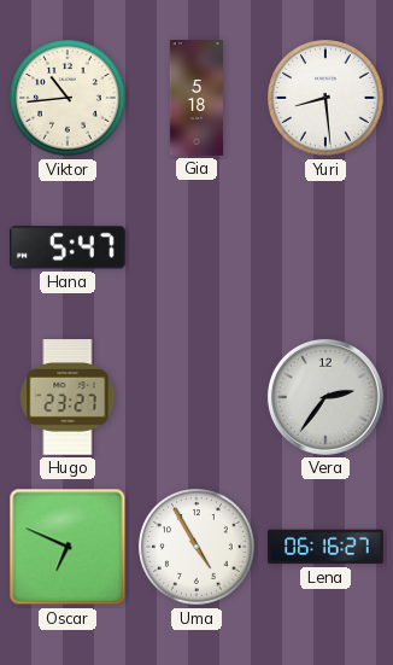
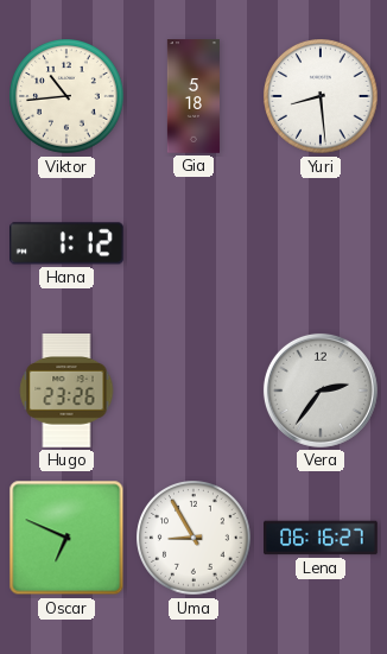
Hana: 5:47 -> 1:12 (68, 243)
Hugo: 23:27 -> 23:26 (66, 392)
Uma: 4:55 -> 8:55 (193, 538)
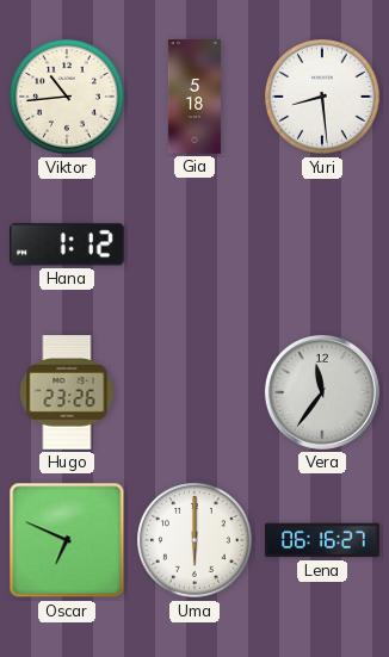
Vera: 2:36 -> 11:36 (322, 392)
Uma: 8:55 -> 6:00 (194, 540)
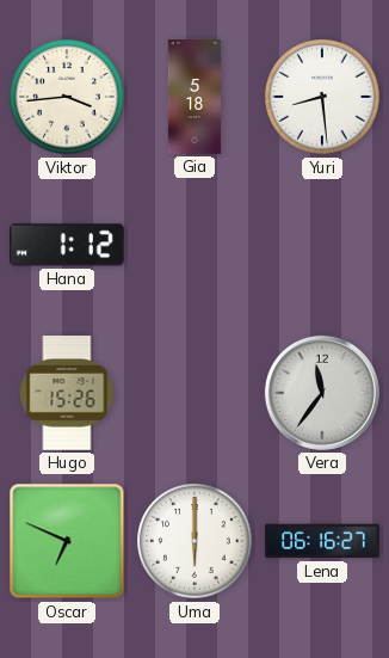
Viktor: 10:44 -> 3:44 (67, 97)
Hugo: 23:26 -> 15:26 (67, 394)
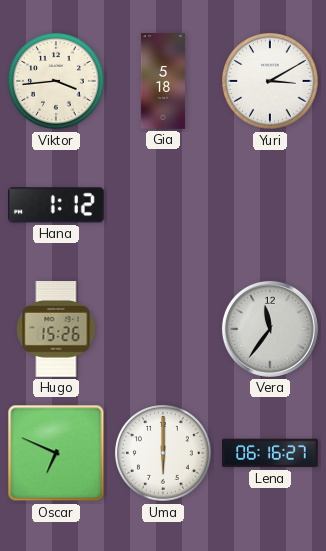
Yuri: 8:29 -> 3:10 (270, 81)
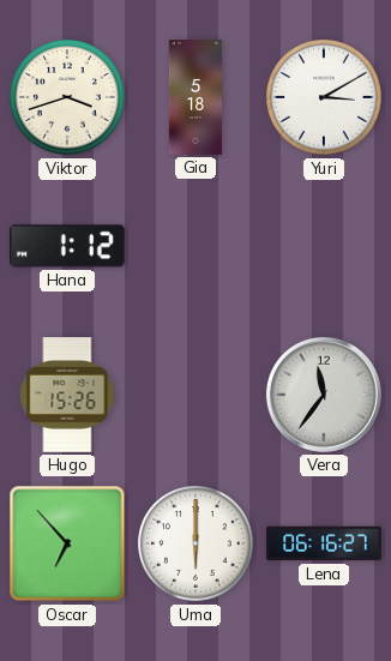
Viktor: 3:44 -> 3:42 (67, 97)
Oscar: 6:49 -> 6:53 (67, 543)
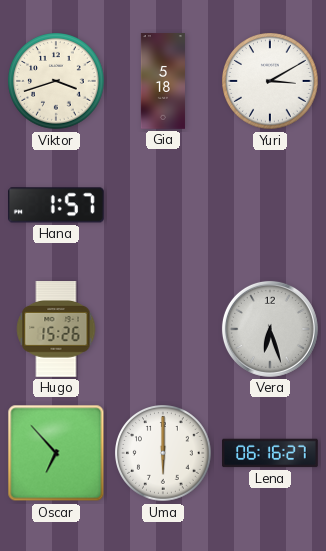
Hana: 1:12 -> 1:57 (57, 205)
Vera: 11:36 -> 6:27 (270, 329)
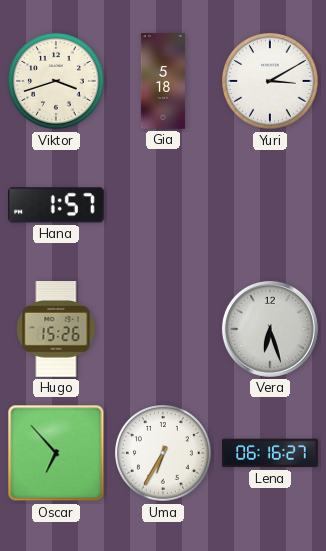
Uma: 6:00 -> 6:35 (163, 453)
